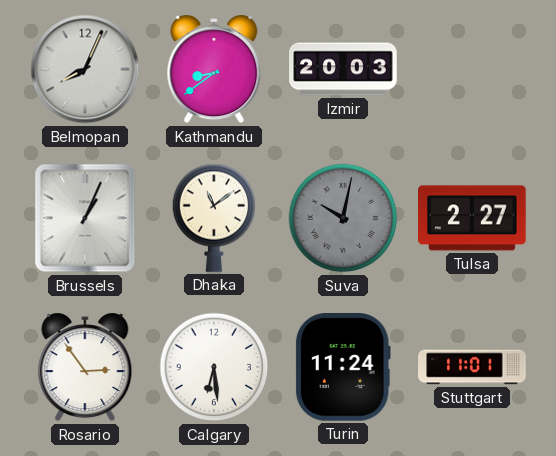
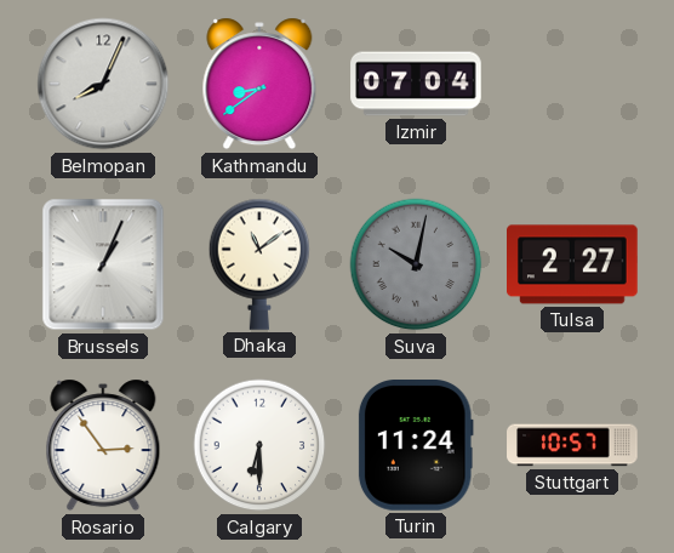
Izmir: 20:03 -> 07:04 (416, 84)
Calgary: 6:29 -> 6:30 (259, 445)
Stuttgart: 11:01 -> 10:57 (572, 445)
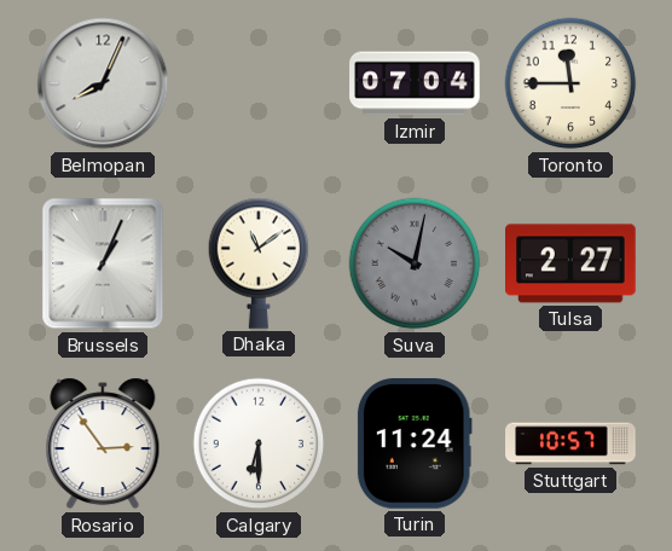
Kathmandu: 8:39 -> none (259, 84)
Toronto: none -> 11:45 (570, 83)
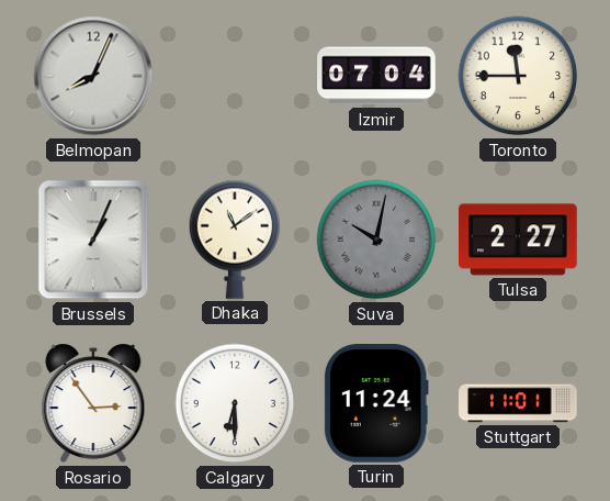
Stuttgart: 10:57 -> 11:01 (518, 403)
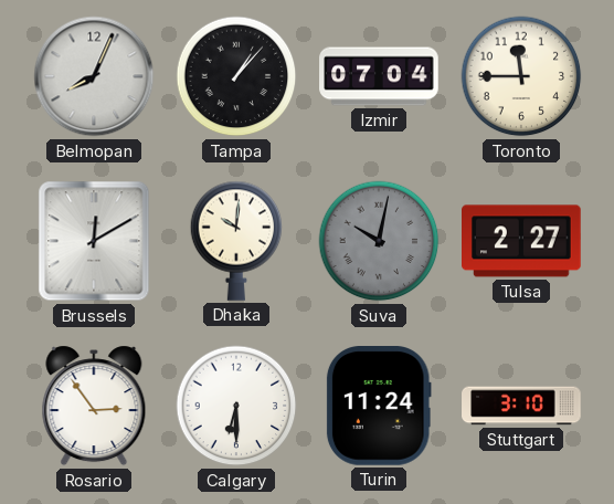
Tampa: none -> 1:07 (236, 76)
Brussels: 1:04 -> 12:10 (94, 241)
Dhaka: 11:09 -> 10:01 (236, 241)
Stuttgart: 11:01 -> 3:10 (521, 406)
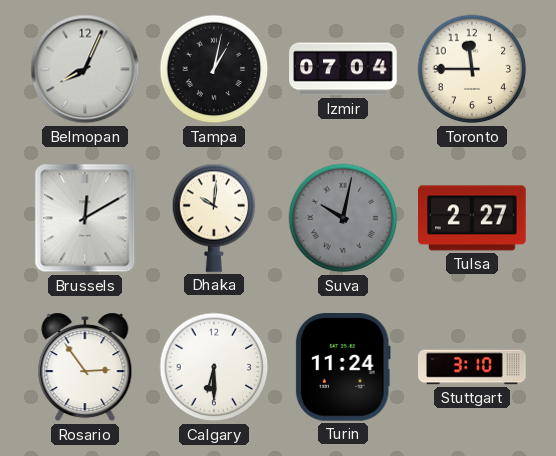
Tampa: 1:07 -> 1:02 (214, 69)
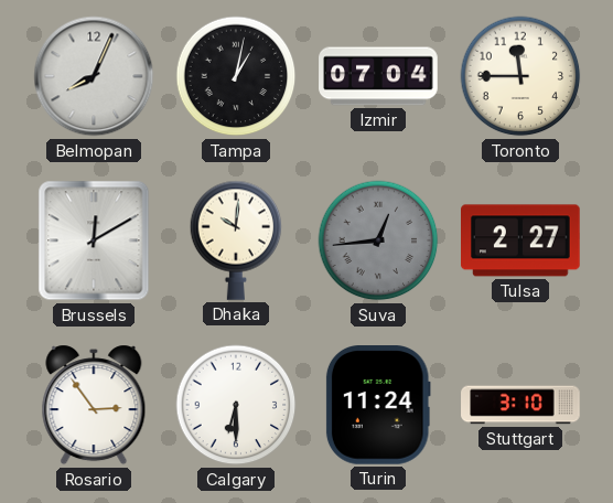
Suva: 10:02 -> 12:44 (378, 240)
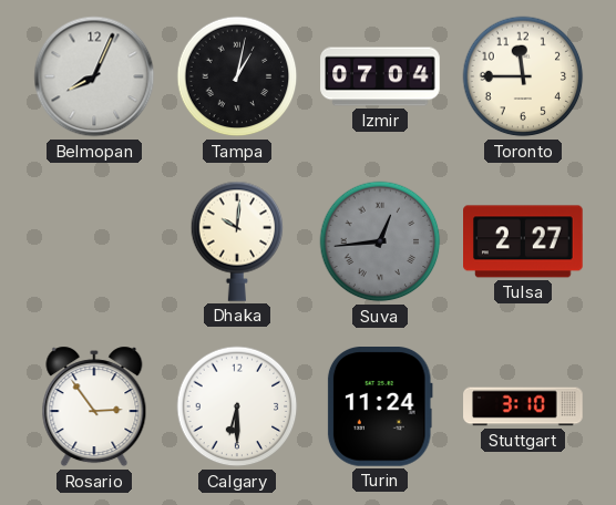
Brussels: 12:10 -> none (94, 240)
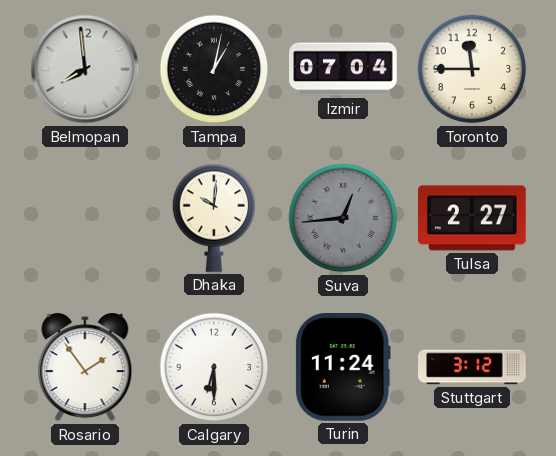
Belmopan: 8:04 -> 7:59 (85, 69)
Rosario: 2:54 -> 1:54 (85, 367)
Stuttgart: 3:10 -> 3:12 (472, 367)
